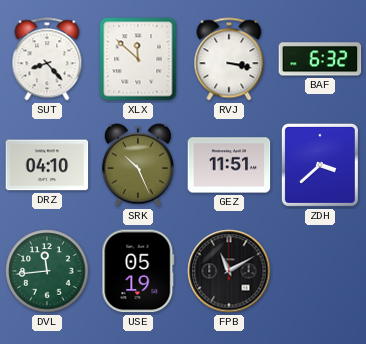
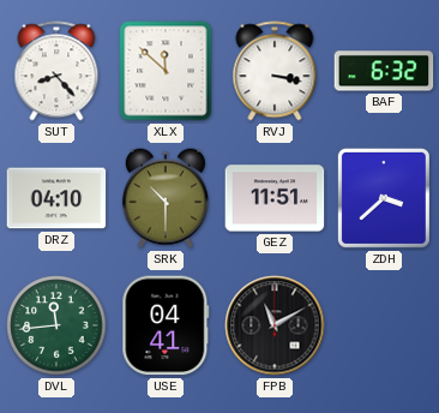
SRK: 10:26 -> 10:30 (166, 198)
USE: 05:19 -> 04:41 (166, 325)
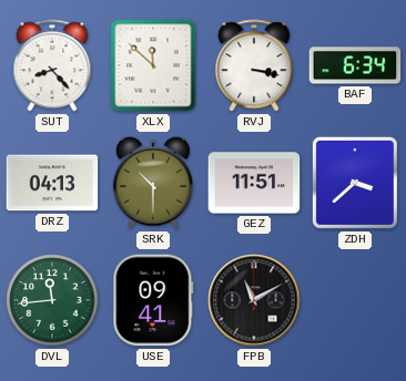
BAF: 6:32 -> 6:34 (355, 65)
DRZ: 04:10 -> 04:13 (52, 183)
USE: 04:41 -> 09:41 (153, 300)
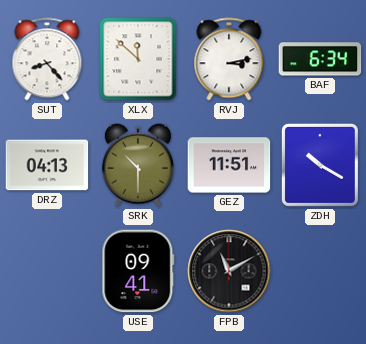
RVJ: 3:17 -> 3:13 (229, 59)
ZDH: 3:38 -> 10:20 (320, 165)
DVL: 11:44 -> none (52, 300)
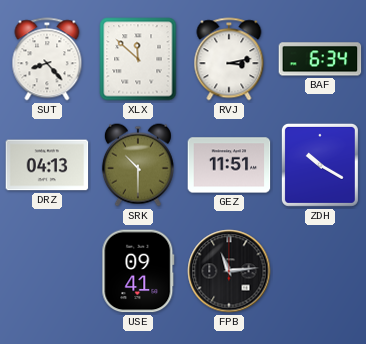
FPB: 11:10 -> 11:14 (229, 271)
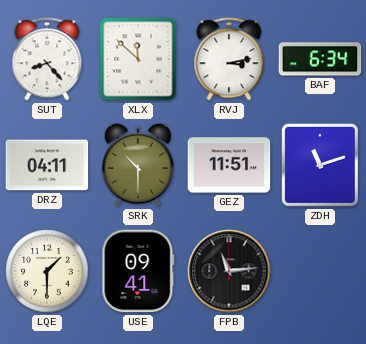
DRZ: 04:13 -> 04:11 (47, 165)
ZDH: 10:20 -> 11:12 (320, 165)
LQE: none -> 1:30 (47, 271)
